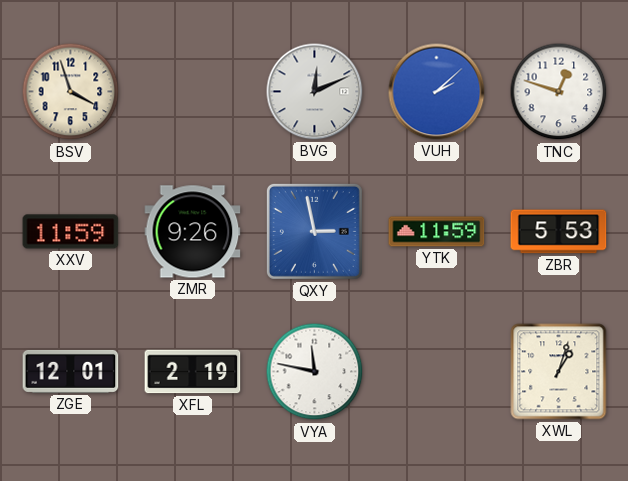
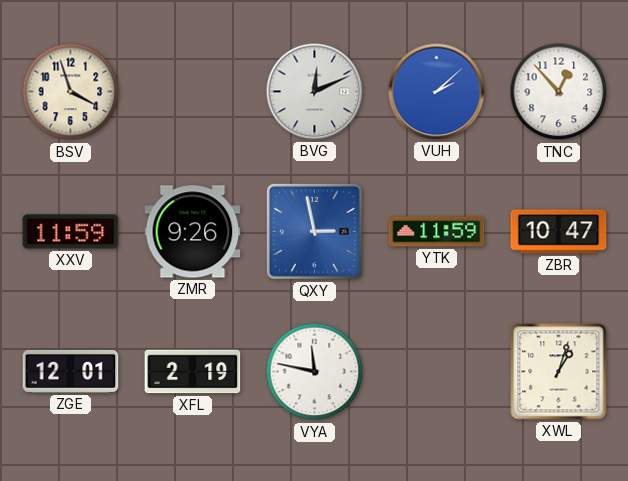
TNC: 12:48 -> 12:53 (559, 92)
ZBR: 5:53 -> 10:47 (559, 232)
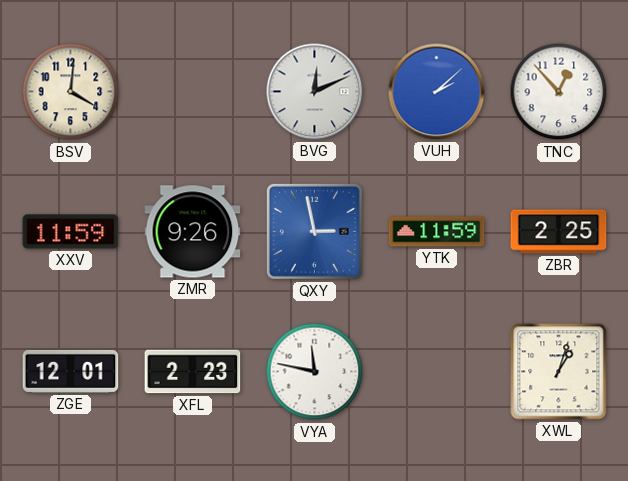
BSV: 3:57 -> 4:01 (71, 92)
ZBR: 10:47 -> 2:25 (559, 232)
XFL: 2:19 -> 2:23 (193, 372)
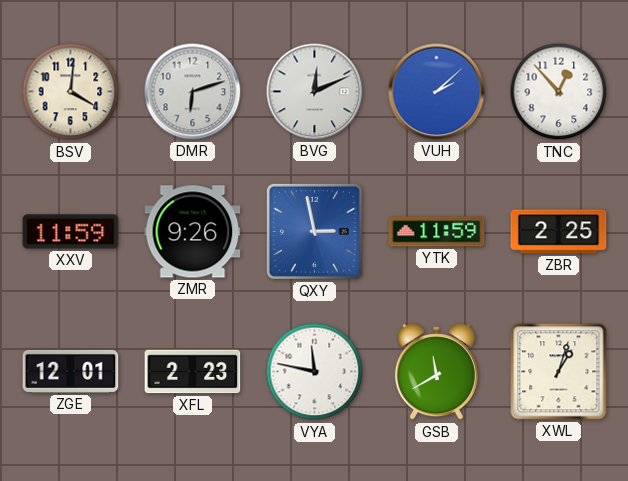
DMR: none -> 6:12 (193, 92)
GSB: none -> 11:40 (436, 372)
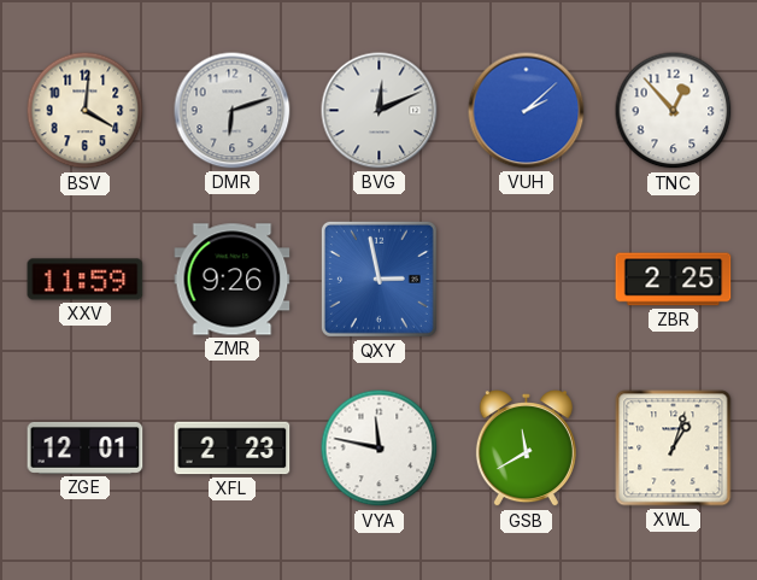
YTK: 11:59 -> none (437, 232)
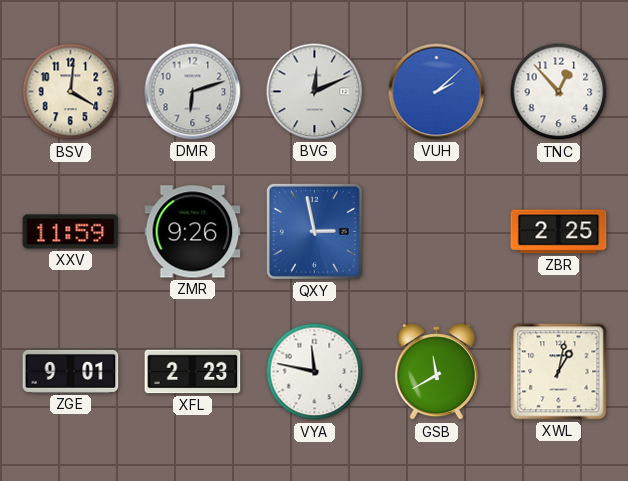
ZGE: 12:01 -> 9:01 (71, 371)
XWL: 1:03 -> 1:02 (559, 372)
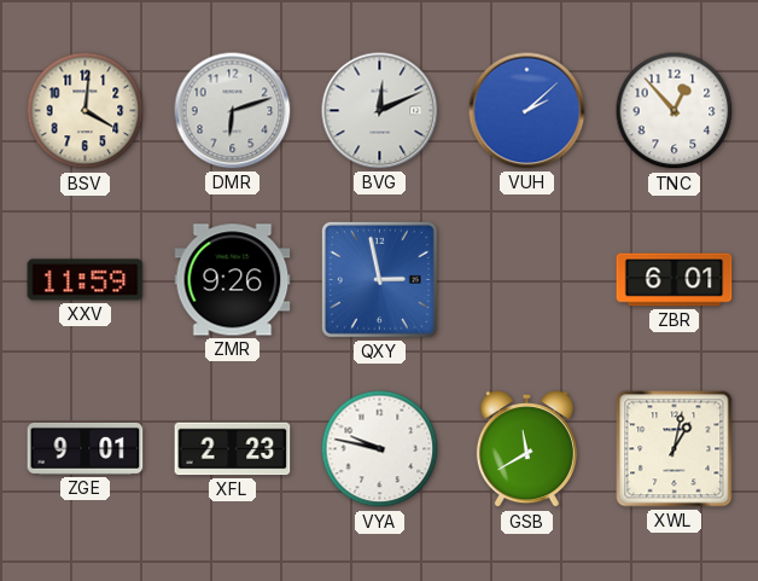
ZBR: 2:25 -> 6:01 (675, 280)
VYA: 11:47 -> 9:47 (380, 449)
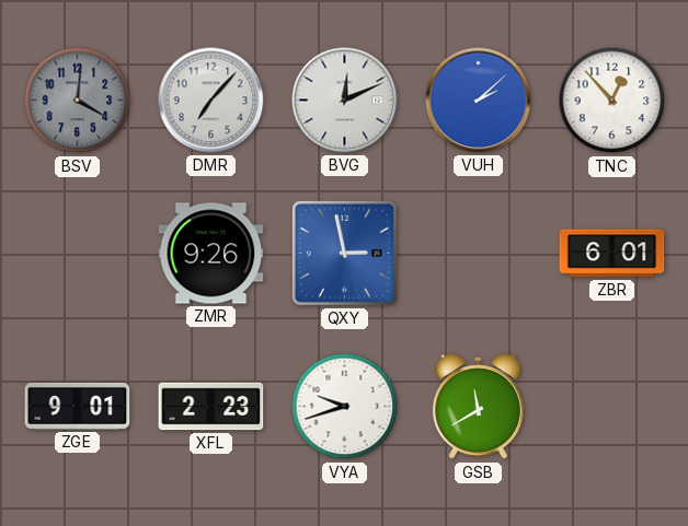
BSV dial: cream -> grey (78, 101)
DMR: 6:12 -> 7:07 (211, 101)
XXV: 11:59 -> none (86, 280)
VYA: 9:47 -> 9:42 (345, 407)
XWL: 1:02 -> none (675, 449)
